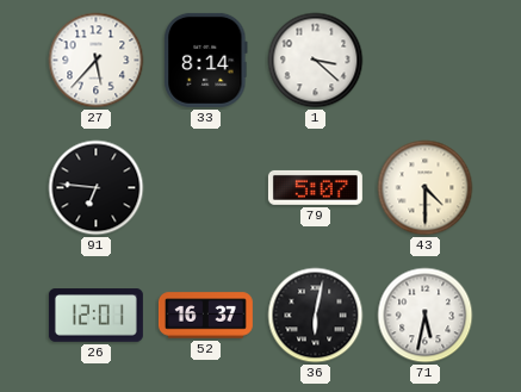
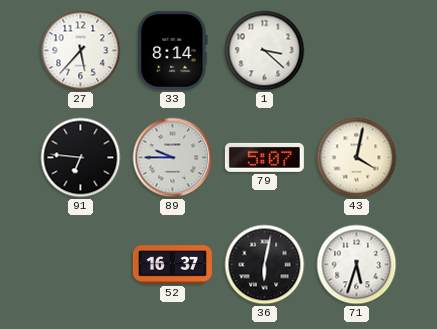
89: none -> 9:45 (173, 158)
43: 4:30 -> 4:02 (357, 158)
26: 12:01 -> none (95, 316)
71: 5:32 -> 5:33 (357, 265)
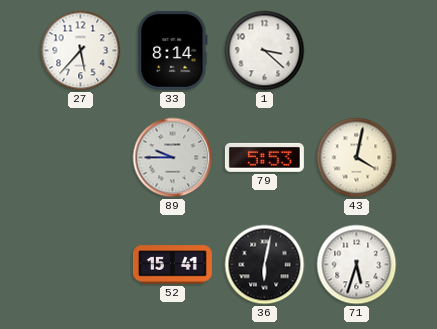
91: 6:46 -> none (81, 158)
79: 5:07 -> 5:53 (264, 157)
52: 16:37 -> 15:41 (172, 265)
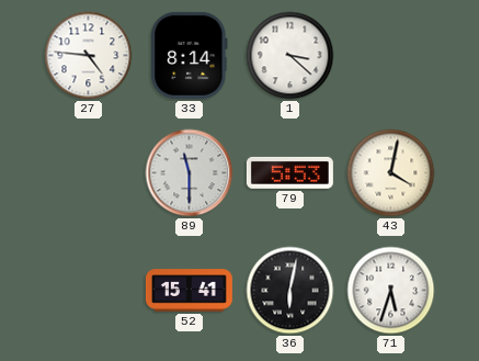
27: 5:37 -> 4:46 (89, 56)
89: 9:45 -> 11:30 (190, 173)
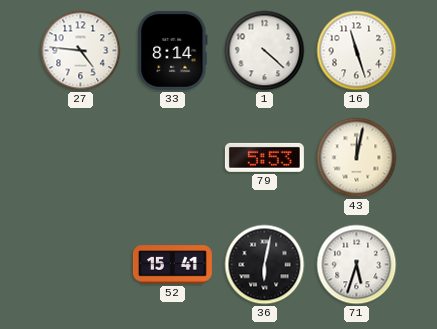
1: 3:22 -> 4:22 (265, 51)
16: none -> 11:27 (357, 51)
89: 11:30 -> none (190, 173)
43: 4:02 -> 12:02 (357, 158)
